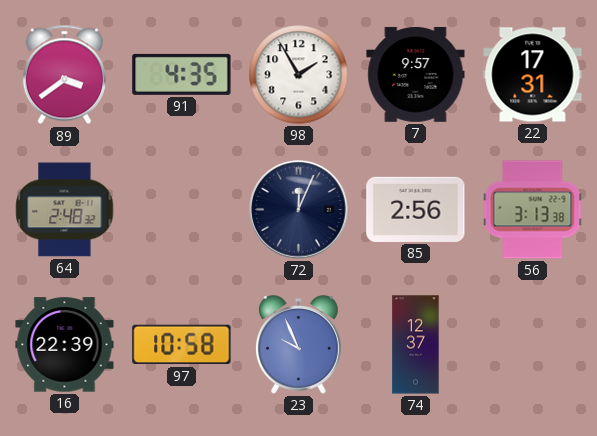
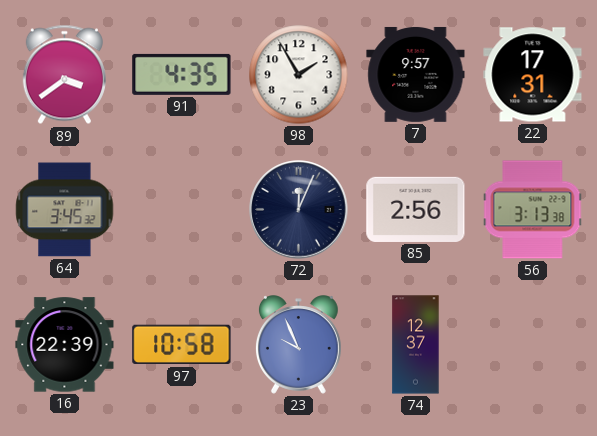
64: 2:48 -> 3:45 (65, 210)
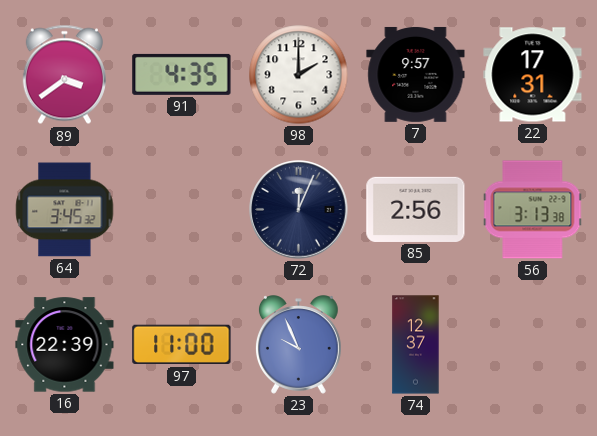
98: 1:55 -> 2:00 (299, 75)
97: 10:58 -> 11:00 (182, 345)
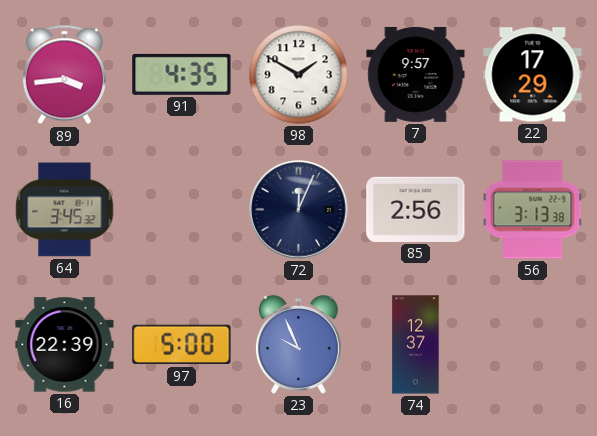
89: 3:39 -> 3:44 (64, 75)
98: 2:00 -> 1:50 (299, 75)
22: 17:31 -> 17:29 (533, 75)
97: 11:00 -> 5:00 (182, 345)
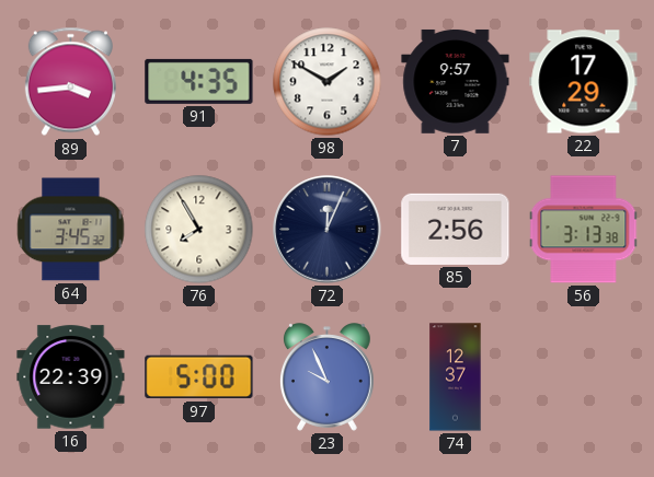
76: none -> 7:55 (199, 230)
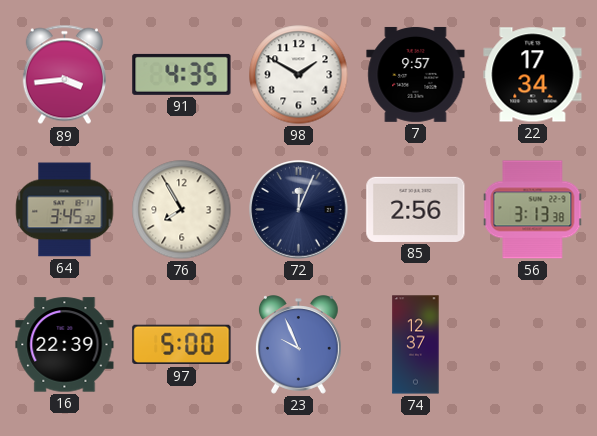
22: 17:29 -> 17:34 (533, 75)
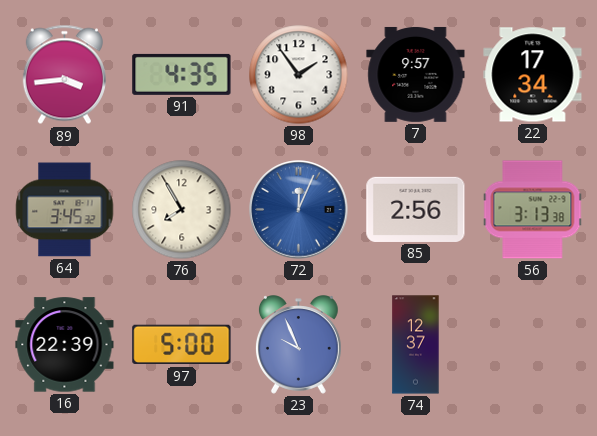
98: 1:50 -> 1:54 (299, 75)
72 dial: navy -> blue (299, 210)
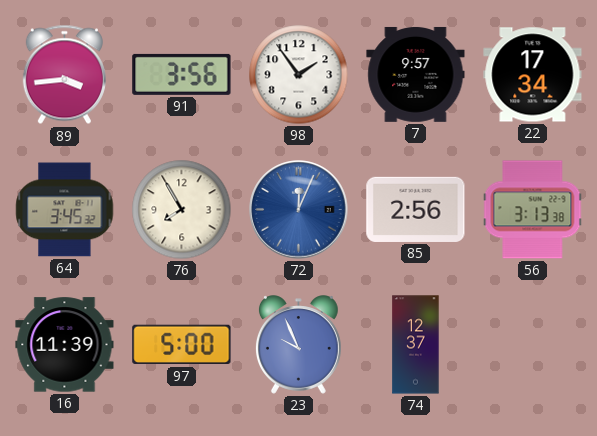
91: 4:35 -> 3:56 (182, 74)
16: 22:39 -> 11:39 (65, 345)
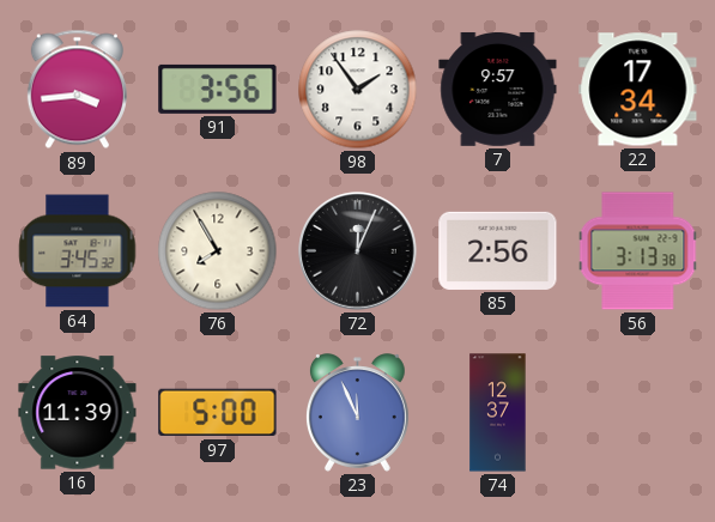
72 dial: blue -> black (358, 251)
23: 9:56 -> 11:56 (357, 413)
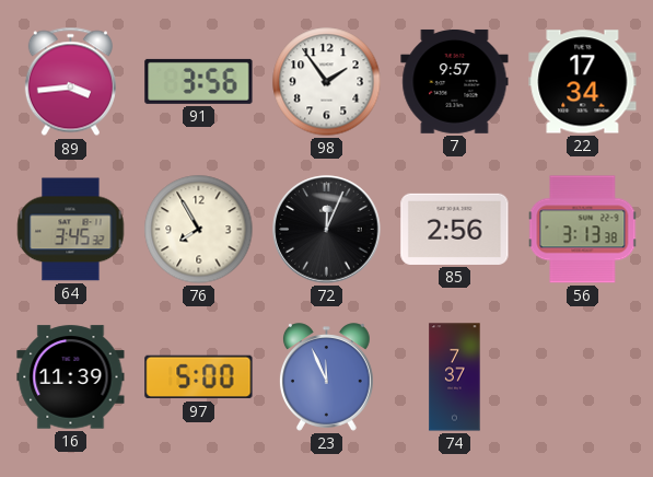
74: 12:37 -> 7:37 (455, 377)
